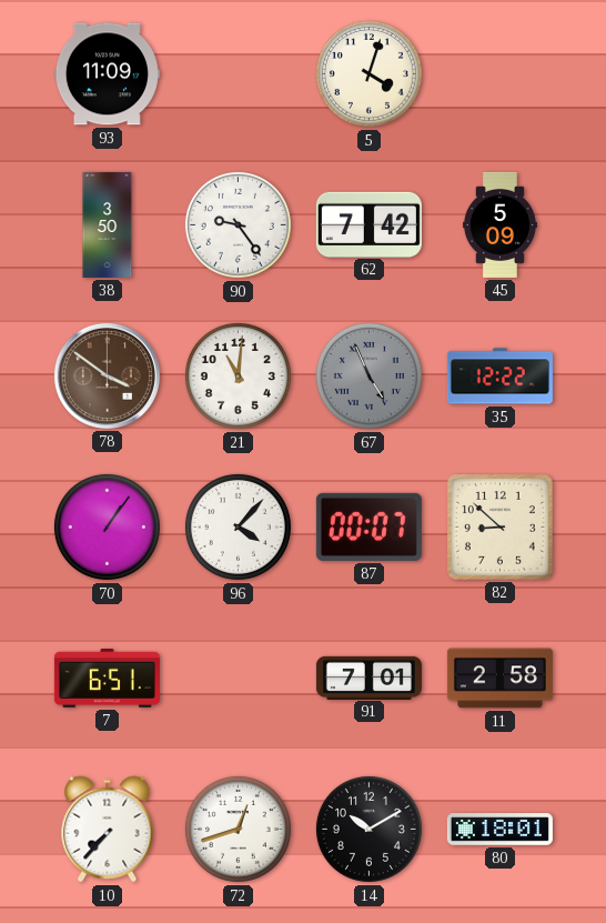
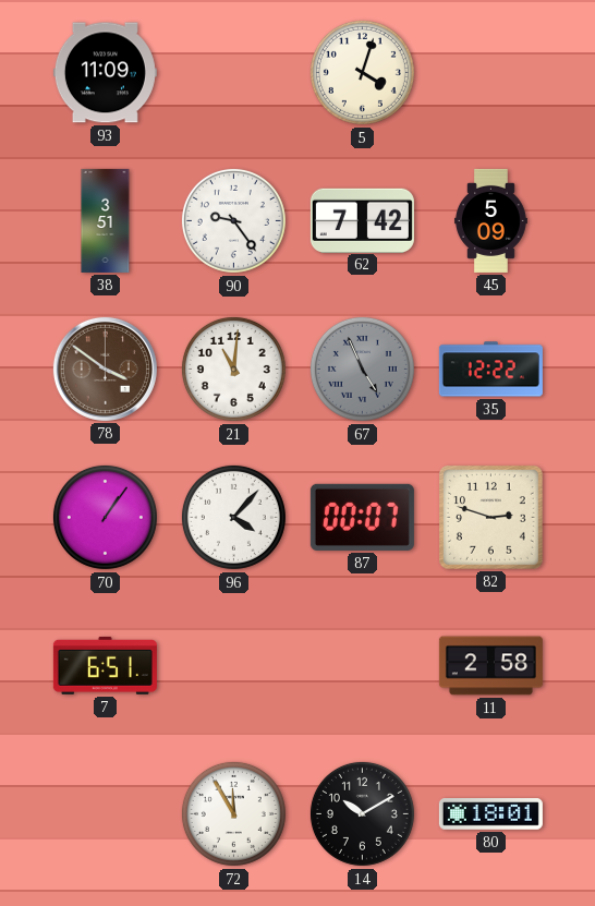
38: 3:50 -> 3:51 (106, 220)
82: 8:52 -> 2:48 (491, 518)
91: 7:01 -> none (368, 678)
10: 7:37 -> none (108, 830)
72: 12:42 -> 11:55 (233, 813)
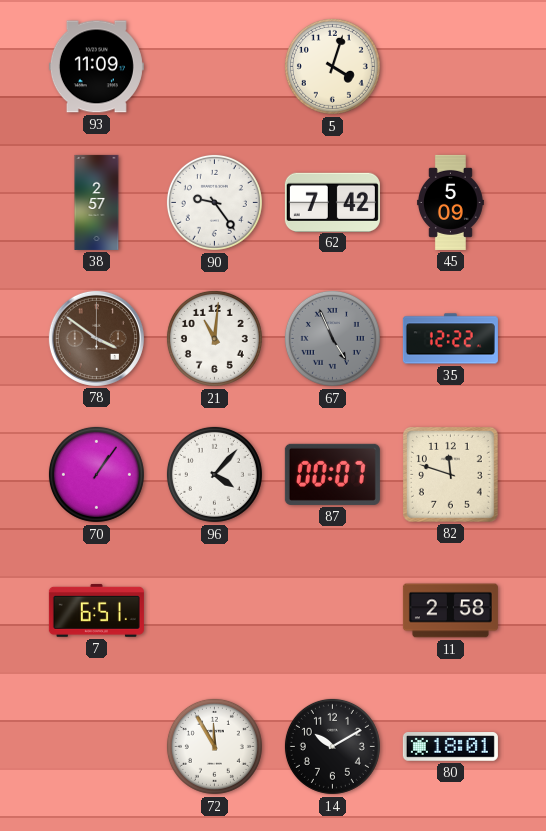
38: 3:51 -> 2:57 (97, 202)
82: 2:48 -> 11:48 (451, 475)
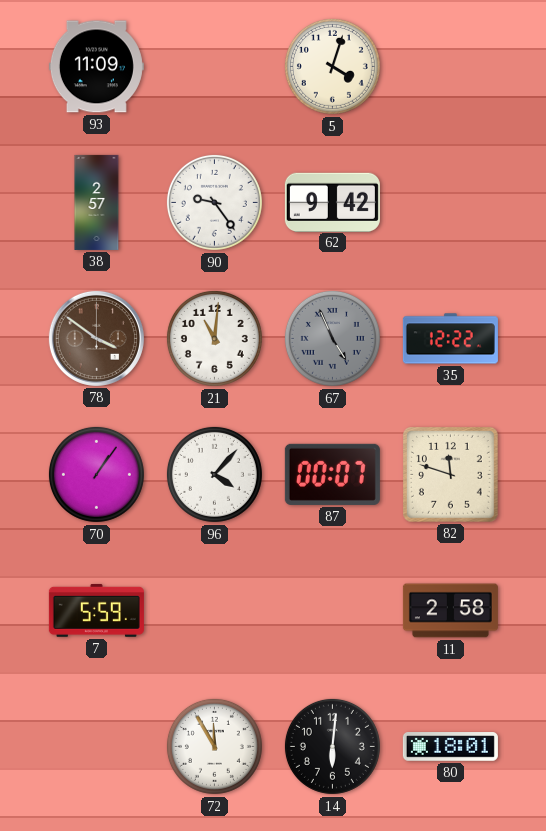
62: 7:42 -> 9:42 (332, 202)
45: 5:09 -> none (450, 202)
7: 6:51 -> 5:59 (96, 610)
14: 10:10 -> 6:01 (332, 746)
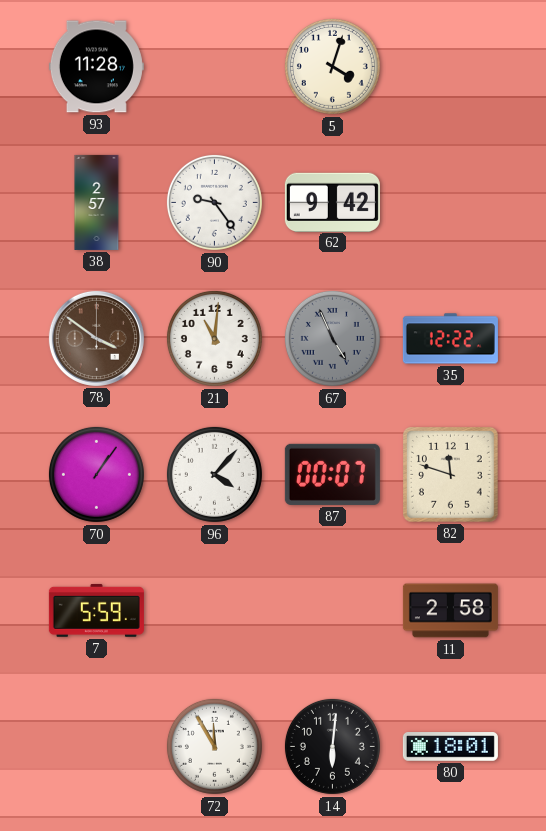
93: 11:09 -> 11:28 (96, 67)
